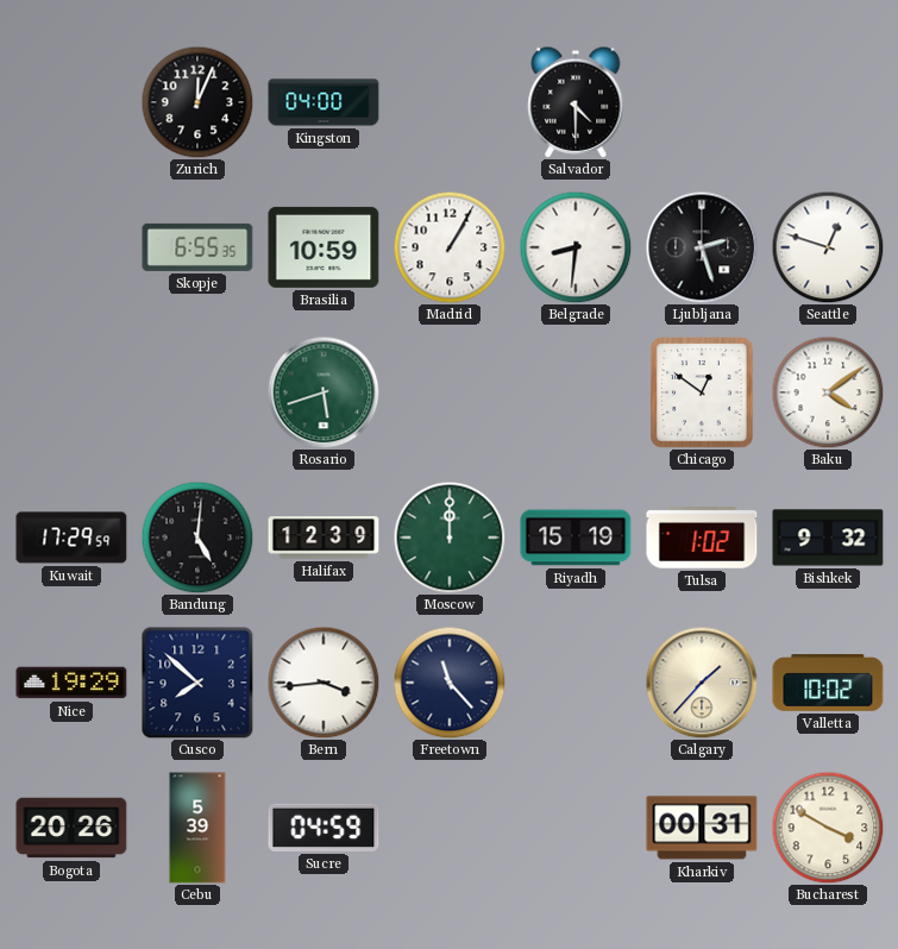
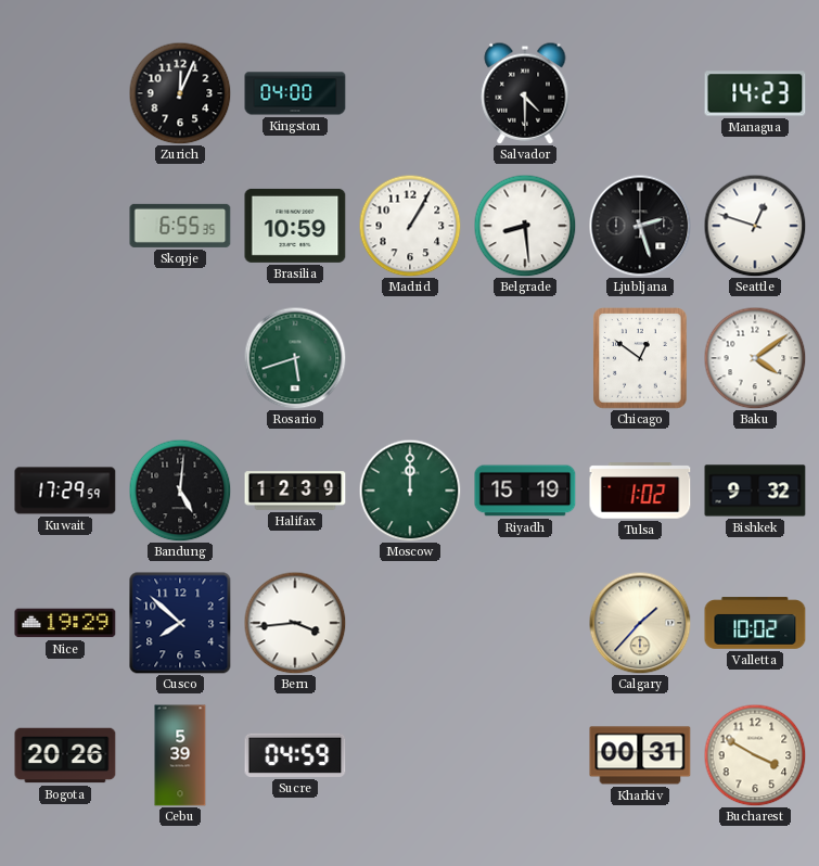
Managua: none -> 14:23 (755, 93)
Belgrade: 8:31 -> 8:29 (525, 226)
Freetown: 11:23 -> none (450, 683)
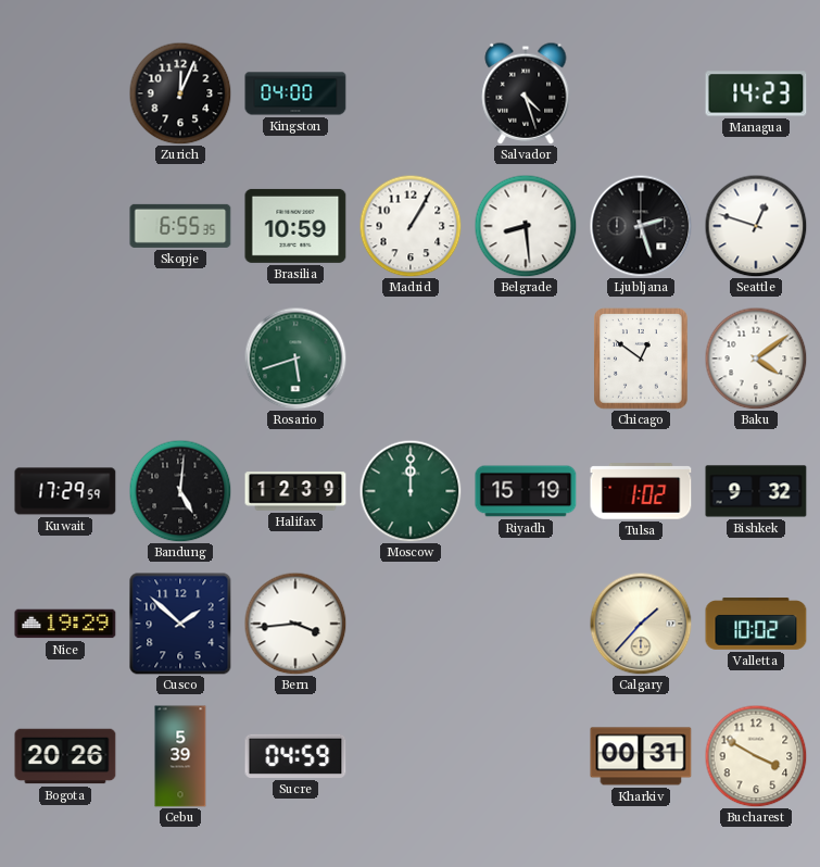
Salvador: 4:30 -> 4:27 (526, 93)
Cusco: 7:52 -> 1:52 (180, 624)
